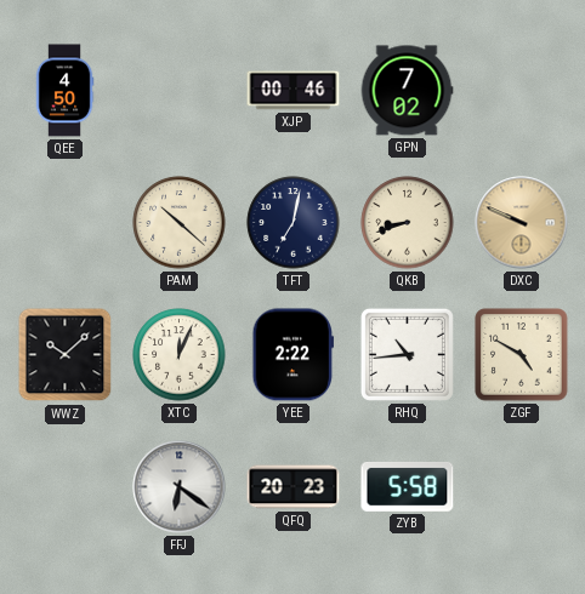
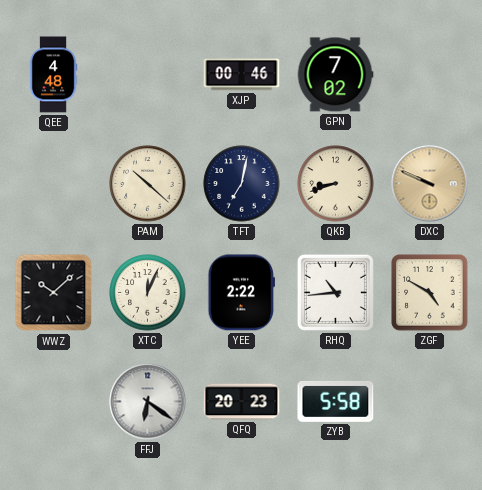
QEE: 4:50 -> 4:48 (53, 75)
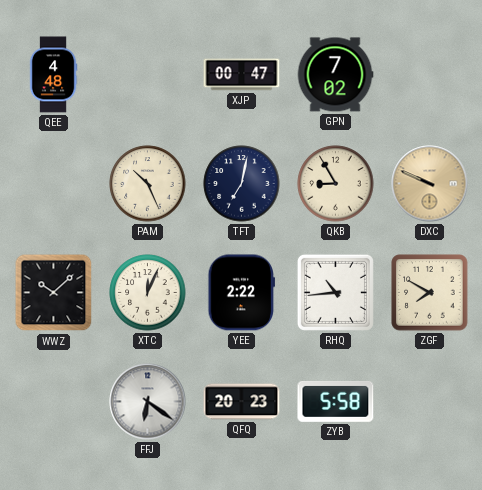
XJP: 00:46 -> 00:47 (242, 75)
PAM: 10:22 -> 10:26 (148, 184)
QKB: 8:42 -> 8:55 (336, 184)
ZGF: 4:50 -> 7:50 (430, 293)
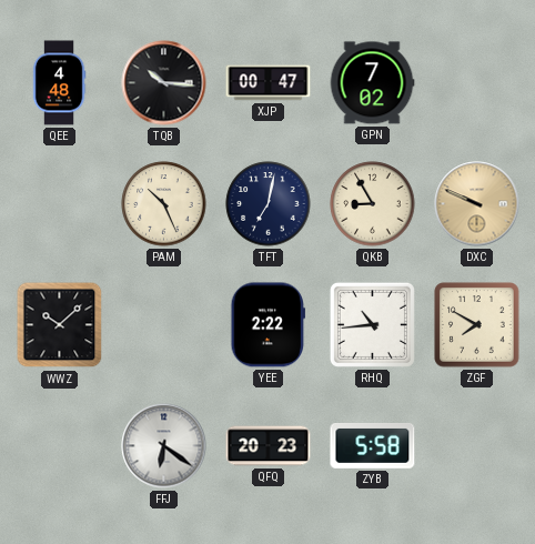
TQB: none -> 10:16 (164, 83)
XTC: 12:04 -> none (148, 293)
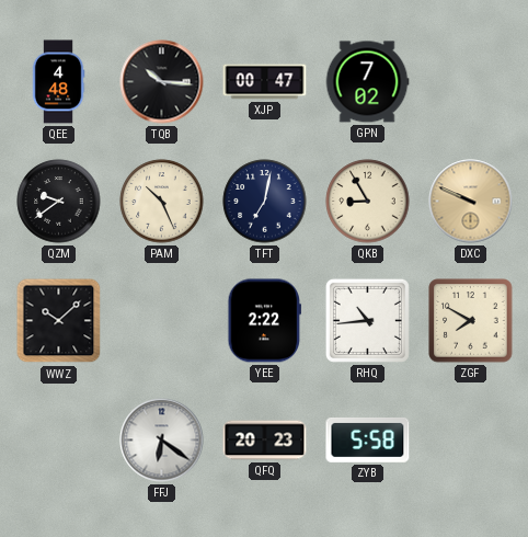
QZM: none -> 9:39 (59, 202)
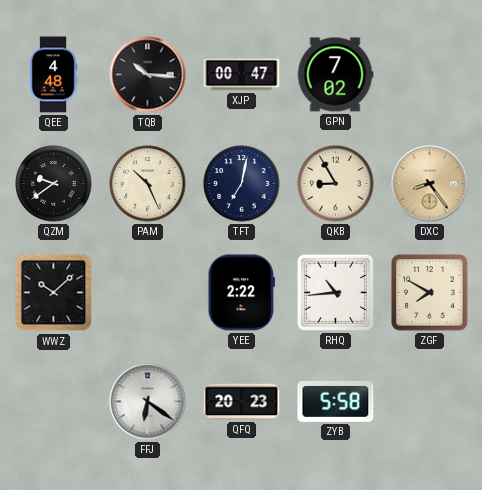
DXC: 9:49 -> 8:24 (430, 184)
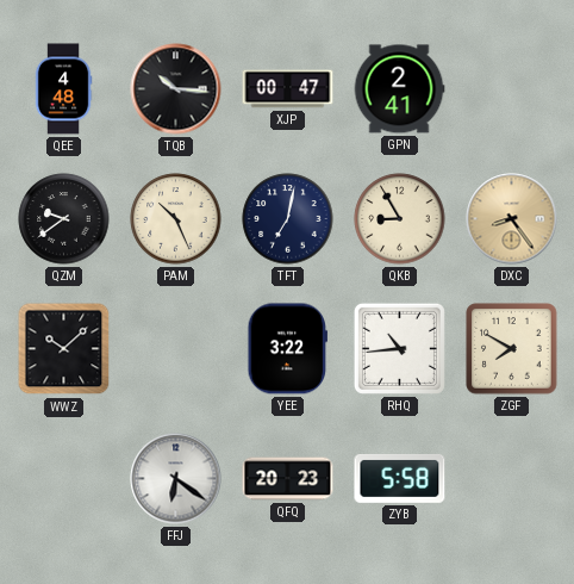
GPN: 7:02 -> 2:41 (399, 89)
YEE: 2:22 -> 3:22 (287, 349)
